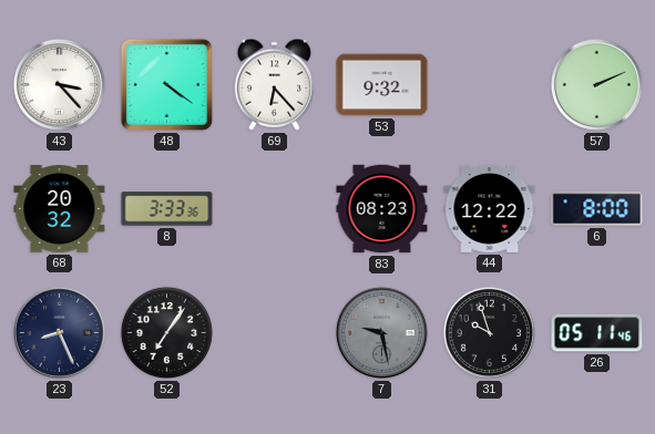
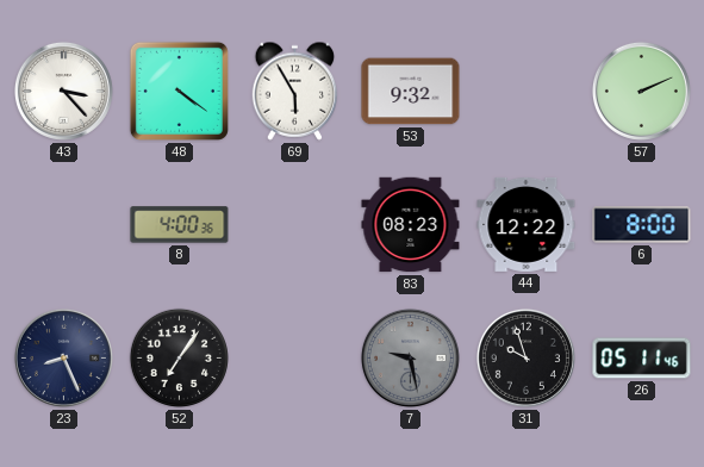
69: 6:23 -> 5:55 (295, 91)
68: 20:32 -> none (60, 209)
8: 3:33 -> 4:00 (180, 225)
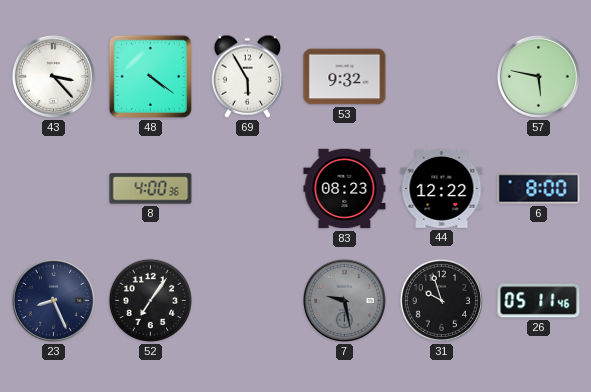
57: 2:11 -> 5:47 (538, 76)
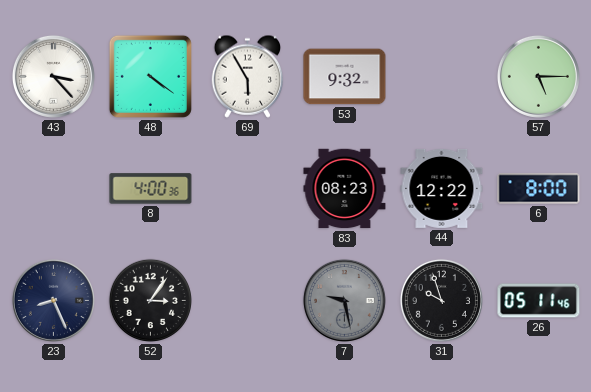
57: 5:47 -> 5:15 (538, 76)
52: 7:06 -> 3:06 (150, 300)
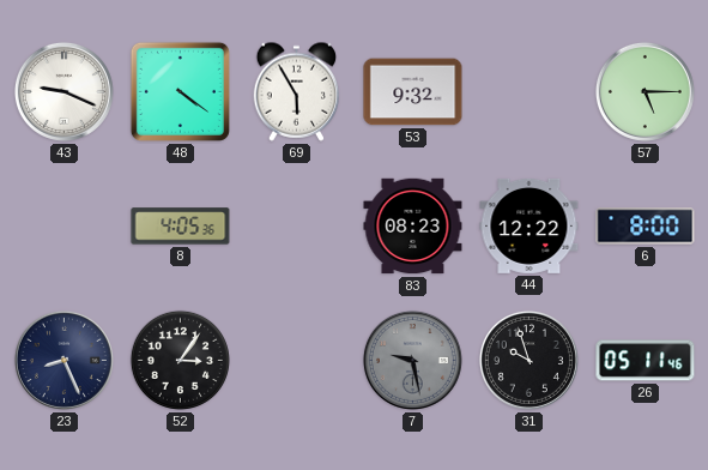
43: 3:23 -> 9:19 (63, 91)
8: 4:00 -> 4:05 (181, 227)
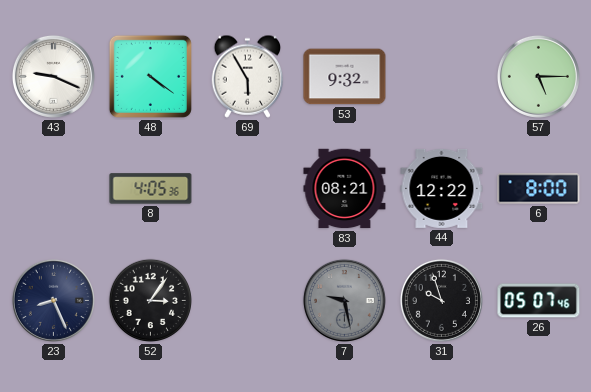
83: 08:23 -> 08:21 (345, 189)
26: 05:11 -> 05:07 (539, 301)
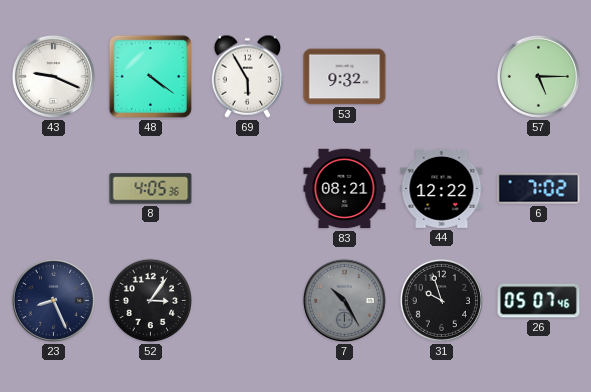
6: 8:00 -> 7:02 (539, 189)
7: 9:28 -> 10:25 (344, 300)
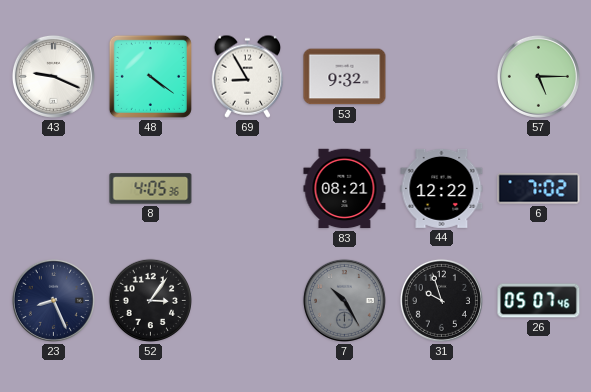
69: 5:55 -> 8:55 (248, 76)
